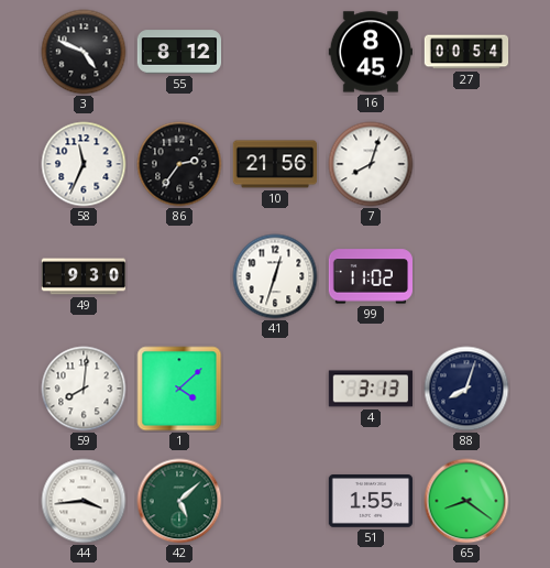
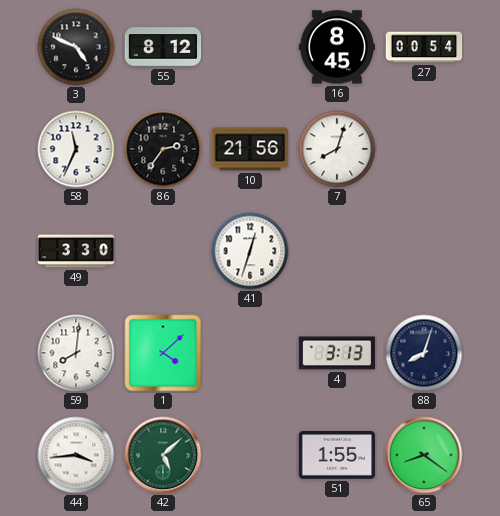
49: 9:30 -> 3:30 (76, 251)
99: 11:02 -> none (370, 276)
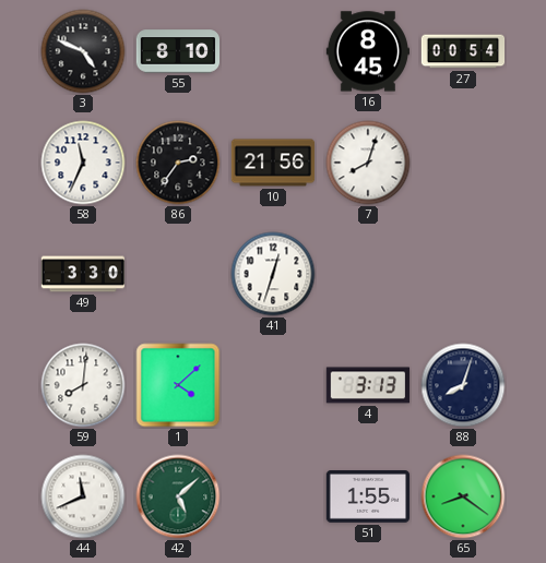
55: 8:12 -> 8:10 (178, 51)
44: 3:44 -> 11:41 (83, 496)
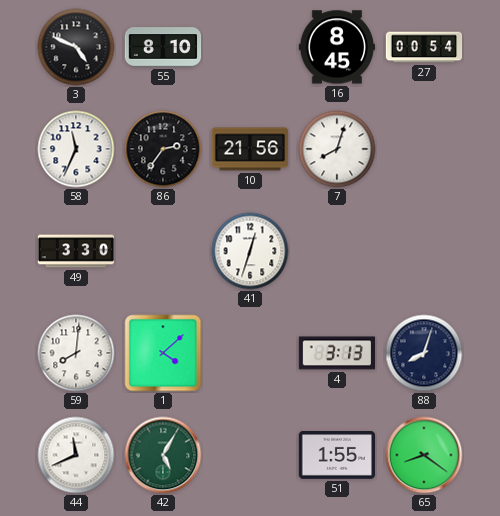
42: 5:08 -> 5:05 (163, 455)
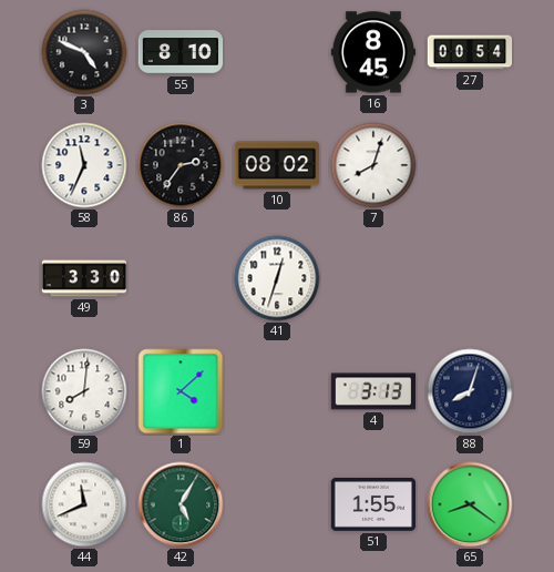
10: 21:56 -> 08:02 (277, 165)
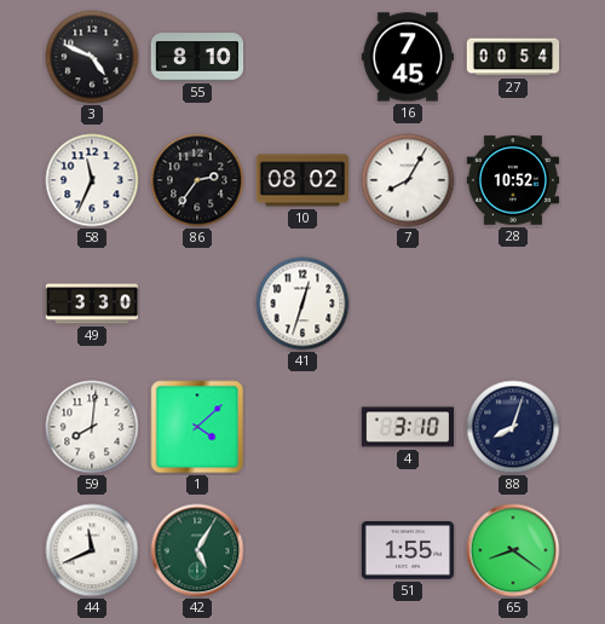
16: 8:45 -> 7:45 (408, 57)
7: 8:03 -> 8:05 (408, 180)
28: none -> 10:52 (513, 180)
4: 3:13 -> 3:10 (408, 427)
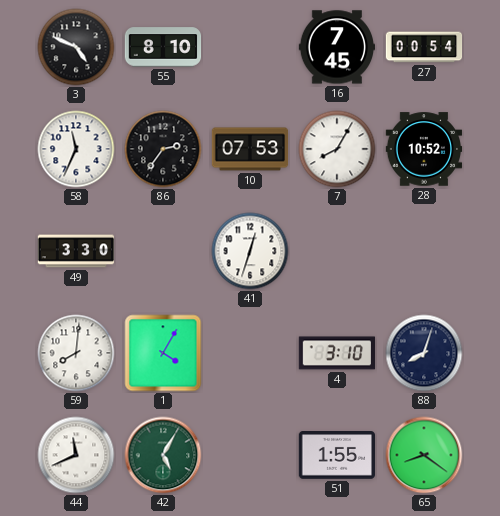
10: 08:02 -> 07:53 (250, 149)
1: 4:08 -> 4:05 (163, 353)
